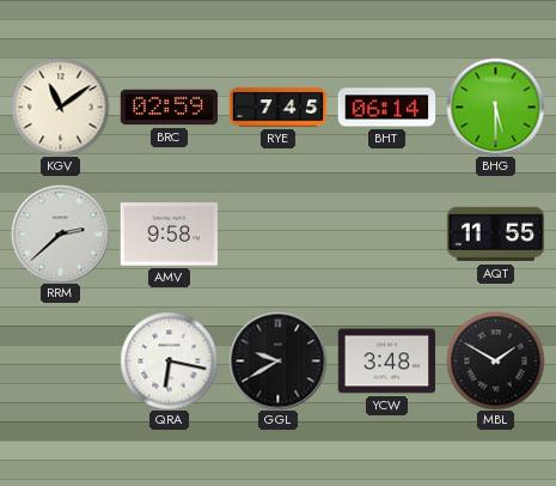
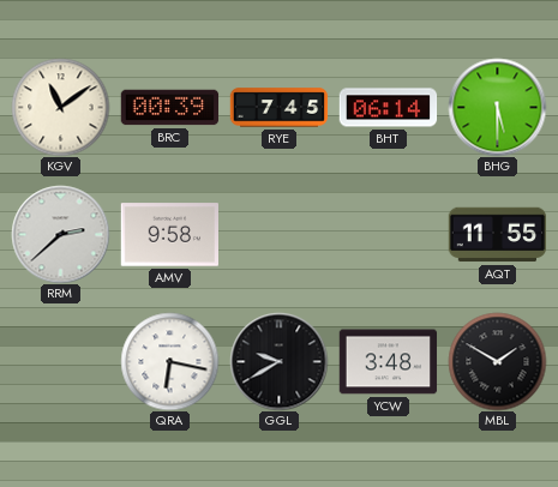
BRC: 02:59 -> 00:39 (169, 108)
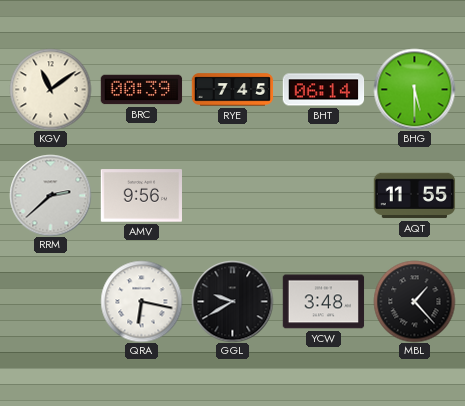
AMV: 9:58 -> 9:56 (141, 196)
MBL: 1:50 -> 1:23 (414, 301)
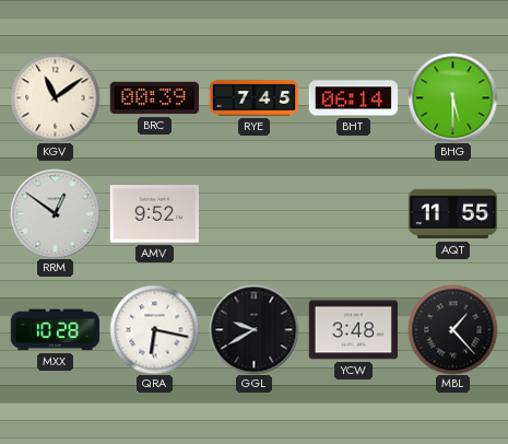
RRM: 2:38 -> 12:51 (55, 213)
AMV: 9:56 -> 9:52 (154, 214)
MXX: none -> 10:28 (55, 330)
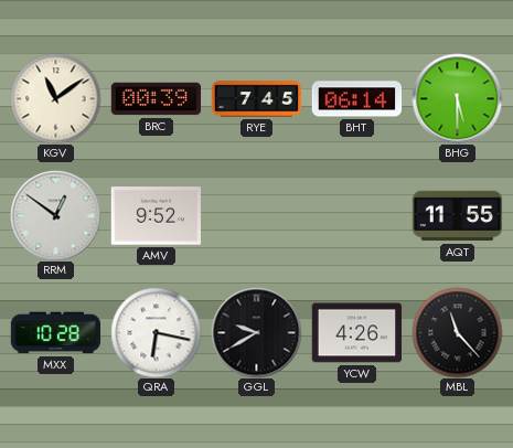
YCW: 3:48 -> 4:26 (356, 333)
MBL: 1:23 -> 11:23 (457, 332)
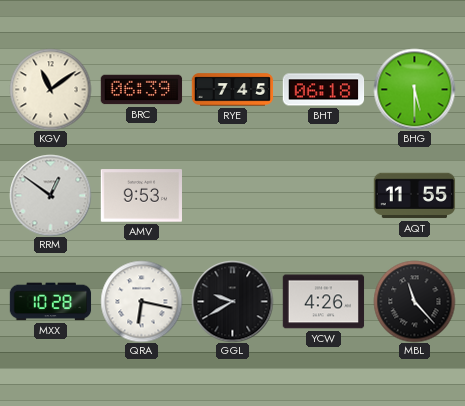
BRC: 00:39 -> 06:39 (141, 90)
BHT: 06:14 -> 06:18 (323, 90)
AMV: 9:52 -> 9:53 (141, 196)
